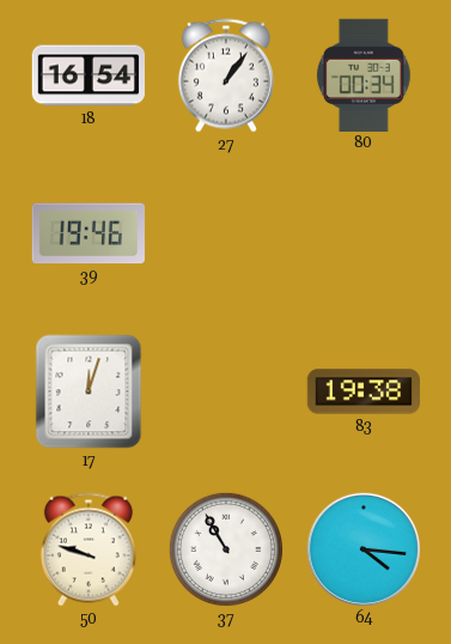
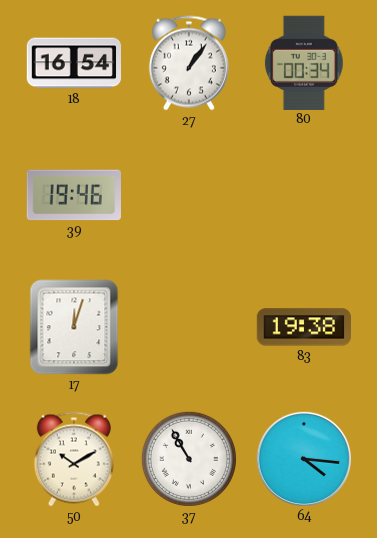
50: 9:48 -> 10:10 (74, 459)
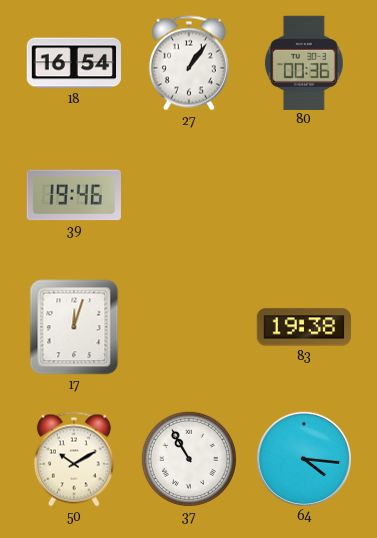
80: 00:34 -> 00:36 (304, 62)
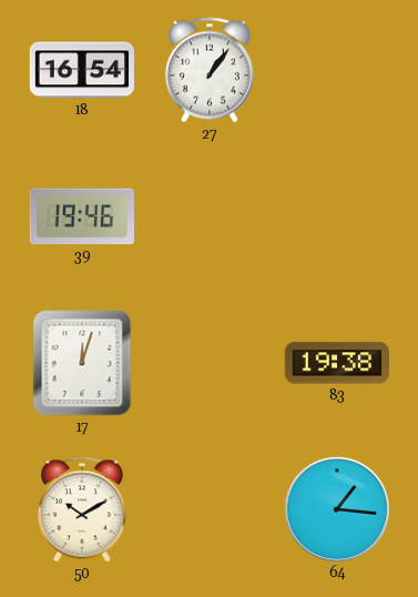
80: 00:36 -> none (304, 62)
37: 10:55 -> none (189, 459)
64: 4:16 -> 1:16 (336, 508)
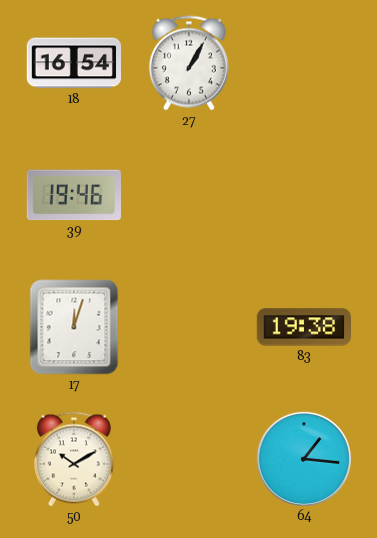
27: 1:06 -> 1:05 (189, 63)
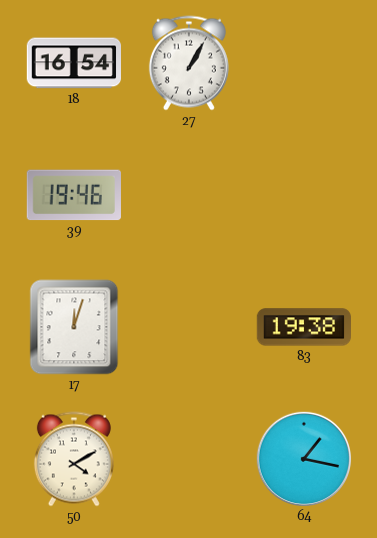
50: 10:10 -> 4:10 (74, 459)
64: 1:16 -> 1:17 (303, 458)
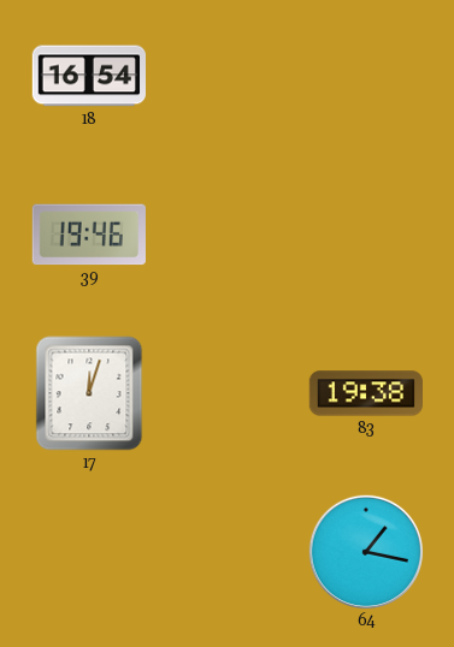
27: 1:05 -> none (189, 63)
50: 4:10 -> none (74, 459)
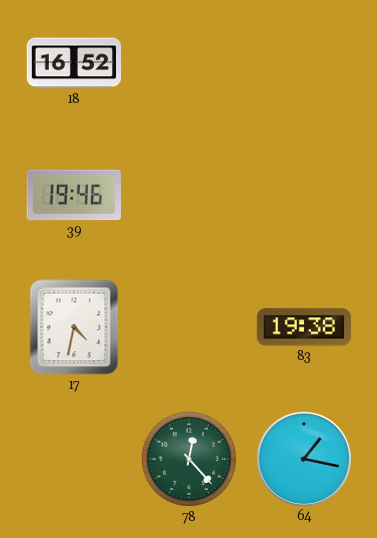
18: 16:54 -> 16:52 (73, 63)
17: 12:03 -> 4:32 (74, 327)
78: none -> 12:23 (189, 459)
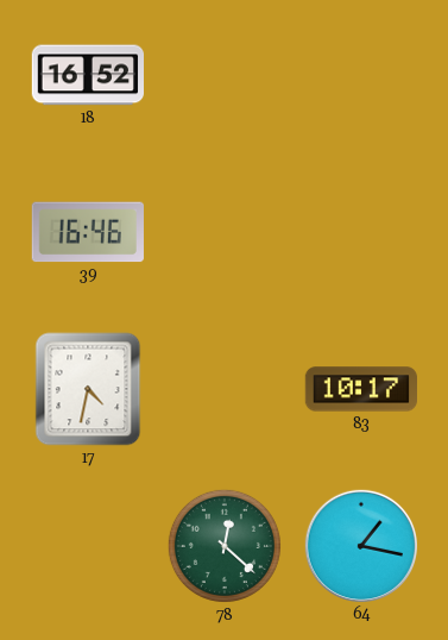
39: 19:46 -> 16:46 (88, 232)
83: 19:38 -> 10:17 (361, 389)
78: 12:23 -> 12:22 (225, 546)
